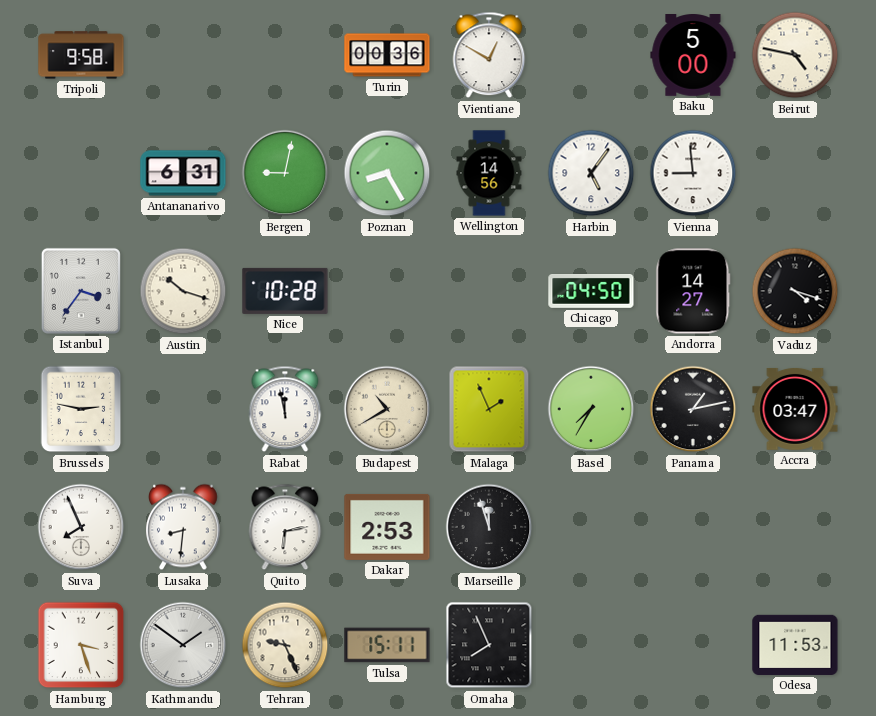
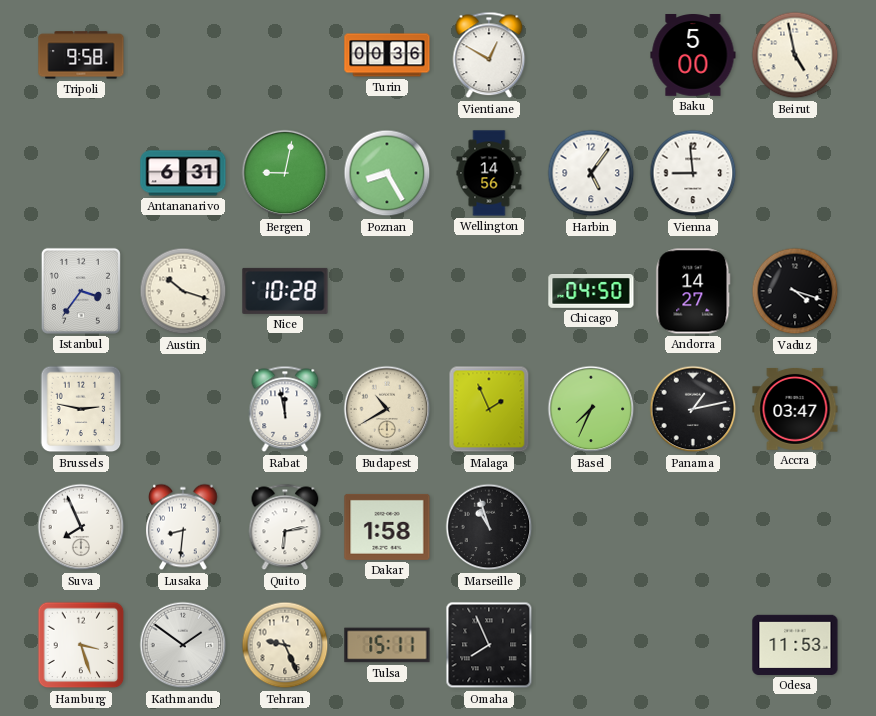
Beirut: 4:47 -> 4:58 (795, 55)
Basel: 7:35 -> 7:34 (591, 409)
Dakar: 2:53 -> 1:58 (387, 527)
Marseille: 11:57 -> 10:57 (489, 527)
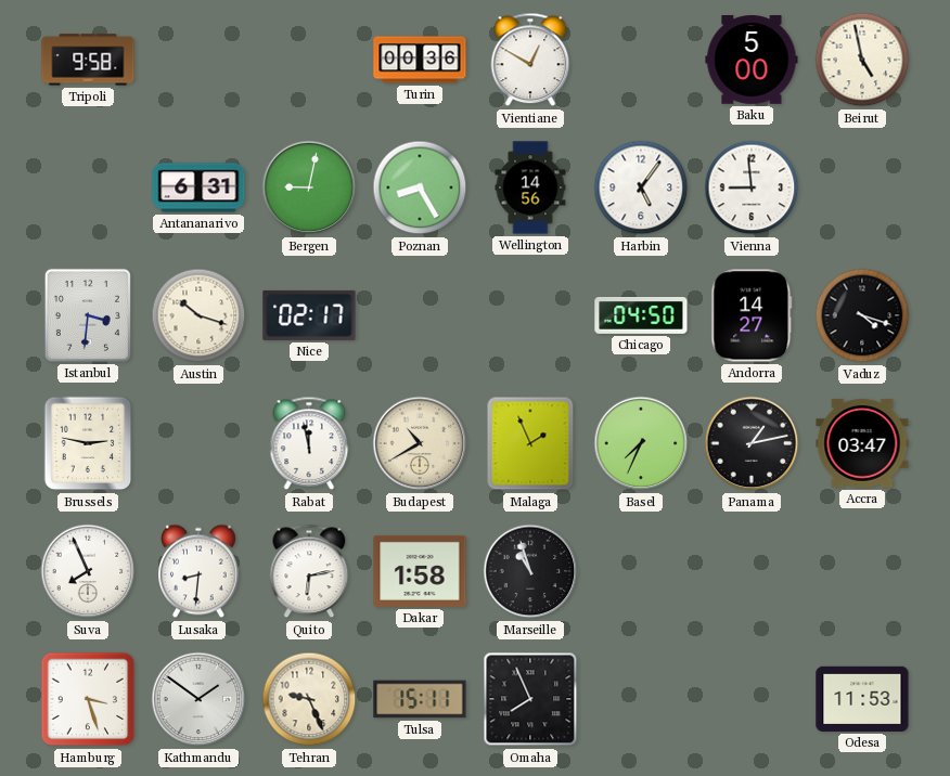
Istanbul: 3:36 -> 3:31 (88, 315)
Nice: 10:28 -> 02:17 (309, 315)
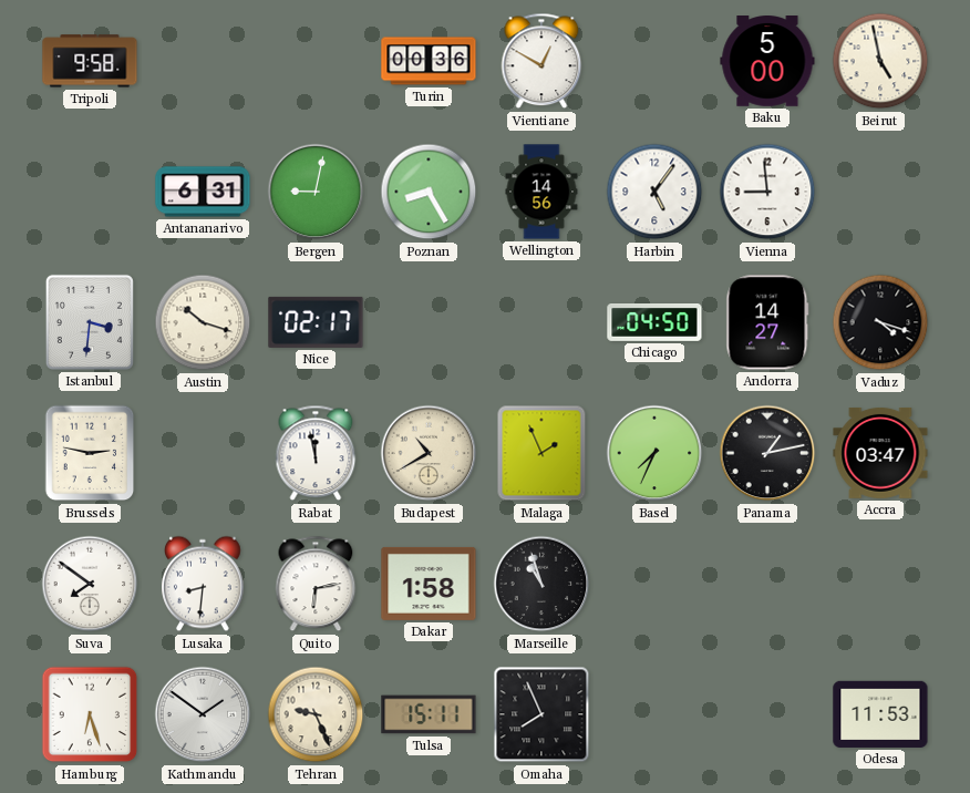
Suva: 7:56 -> 7:51 (90, 584)
Hamburg: 3:27 -> 6:27 (90, 714)
